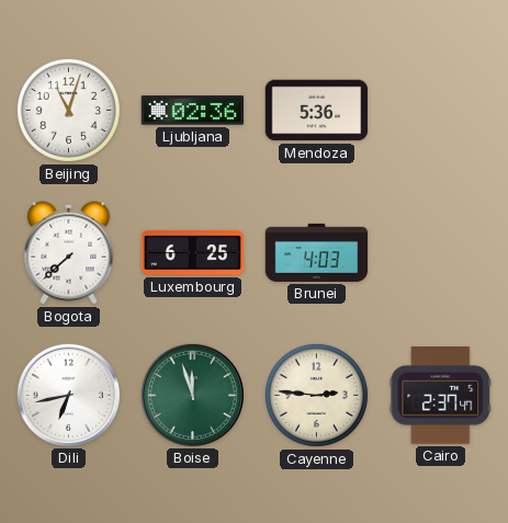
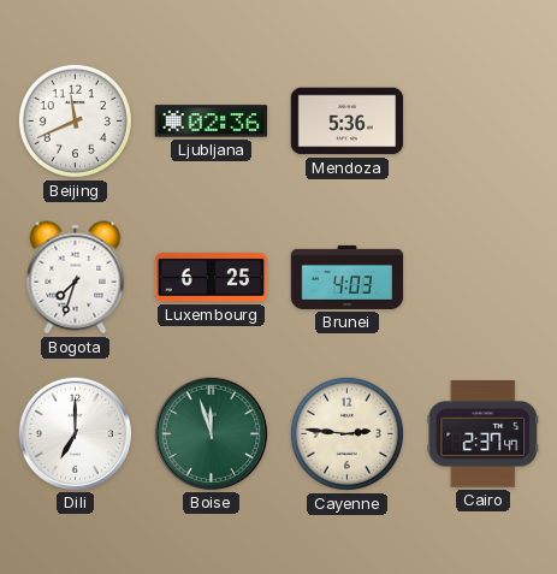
Beijing: 11:03 -> 11:41 (75, 120)
Bogota: 7:38 -> 7:33 (76, 278)
Dili: 6:43 -> 7:00 (75, 433)
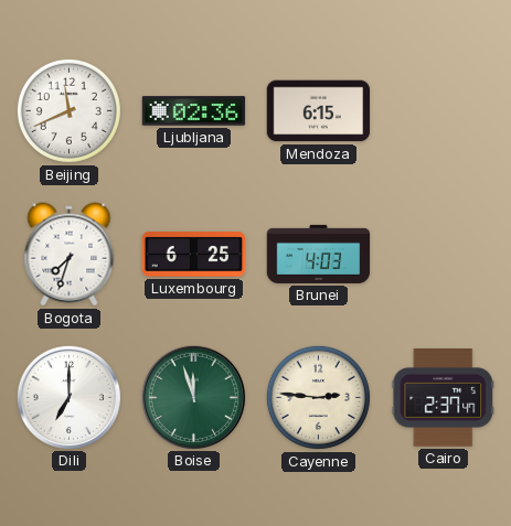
Mendoza: 5:36 -> 6:15 (319, 111)
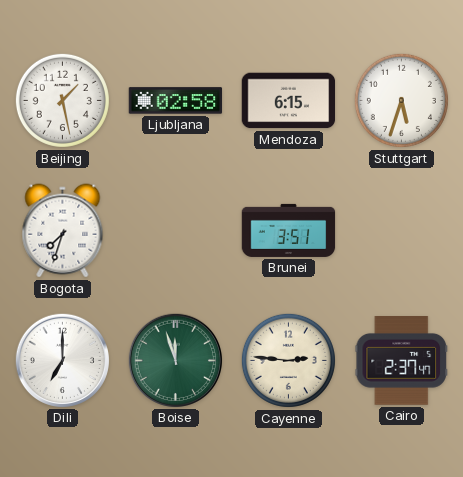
Beijing: 11:41 -> 1:28 (62, 100)
Ljubljana: 02:36 -> 02:58 (176, 101)
Stuttgart: none -> 5:33 (401, 100)
Luxembourg: 6:25 -> none (194, 255)
Brunei: 4:03 -> 3:51 (289, 230)
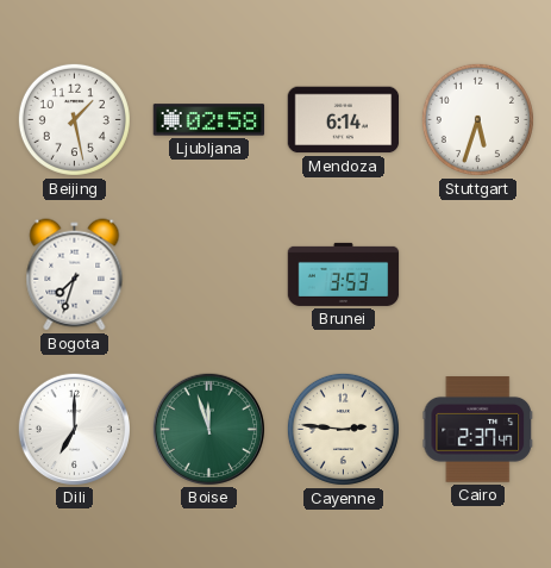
Mendoza: 6:15 -> 6:14 (344, 120)
Brunei: 3:51 -> 3:53 (344, 274)
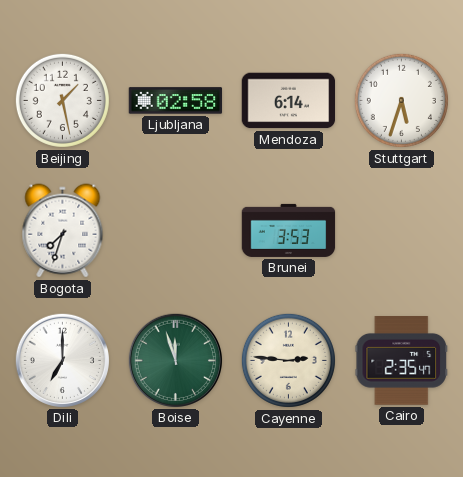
Cairo: 2:37 -> 2:35 (401, 361)
